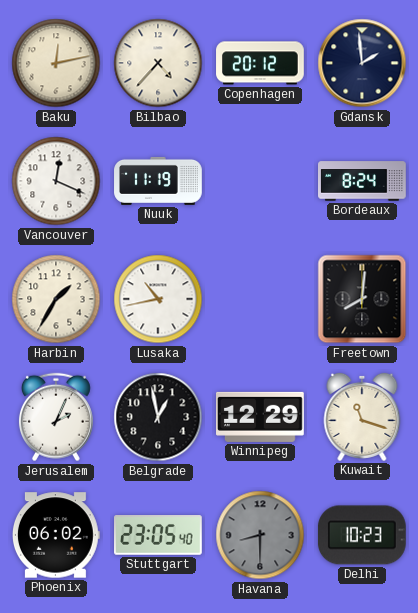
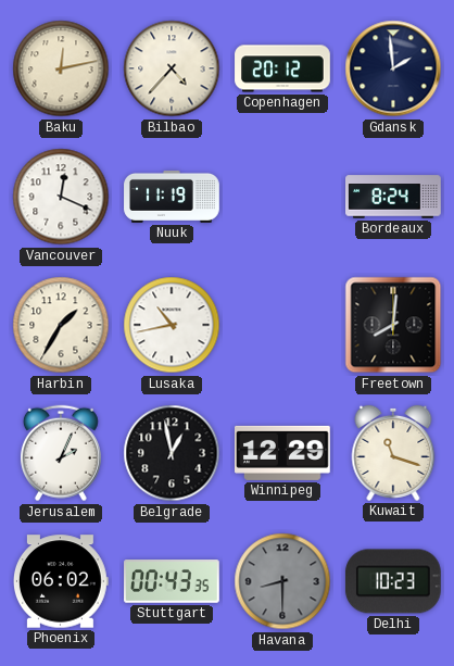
Stuttgart: 23:05 -> 00:43 (173, 581)
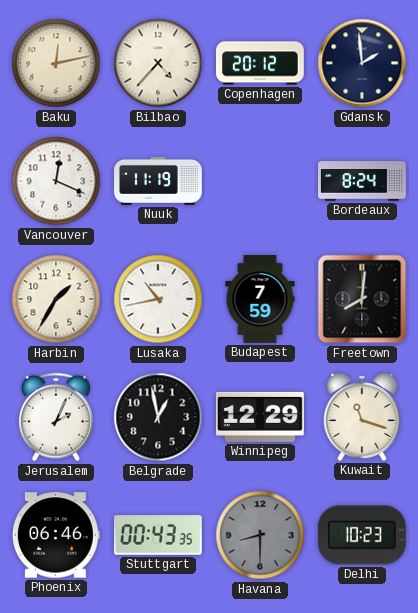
Budapest: none -> 7:59 (260, 299)
Phoenix: 06:02 -> 06:46 (56, 535)
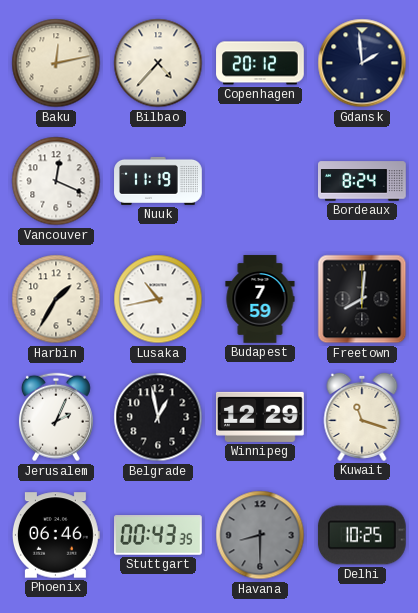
Delhi: 10:23 -> 10:25 (362, 535)
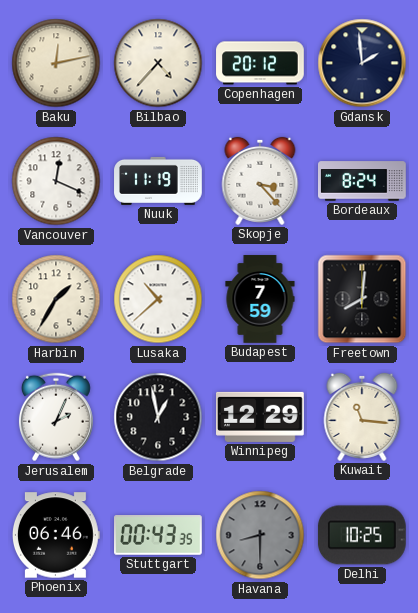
Skopje: none -> 3:23 (260, 181)
Lusaka: 10:43 -> 10:38 (158, 299)
Kuwait: 11:18 -> 11:16 (362, 417)
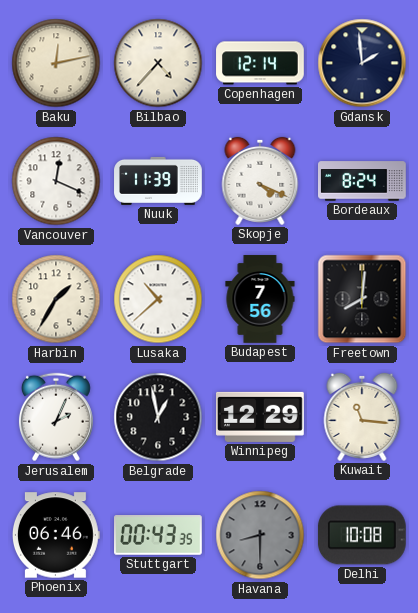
Copenhagen: 20:12 -> 12:14 (260, 63)
Nuuk: 11:19 -> 11:39 (158, 181)
Skopje: 3:23 -> 4:19 (260, 181)
Budapest: 7:59 -> 7:56 (260, 299)
Delhi: 10:25 -> 10:08 (362, 535)
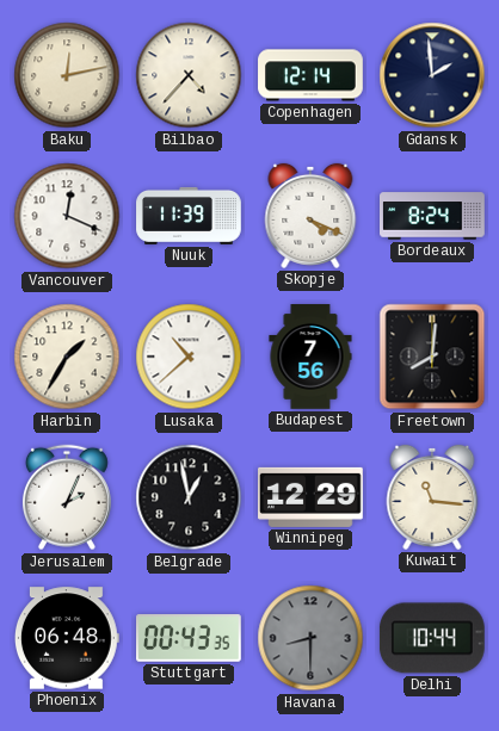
Phoenix: 06:46 -> 06:48 (67, 638)
Delhi: 10:08 -> 10:44 (432, 638)
